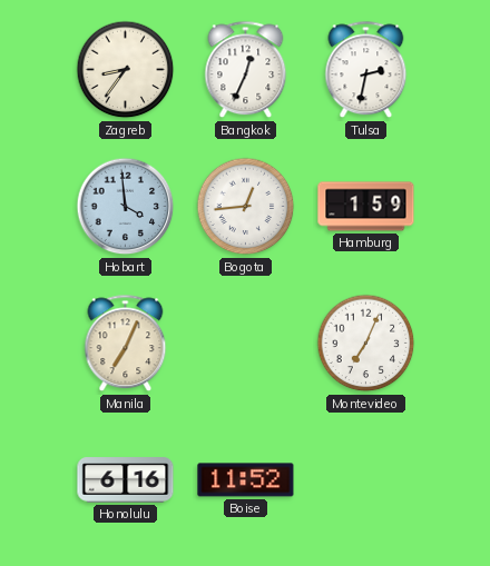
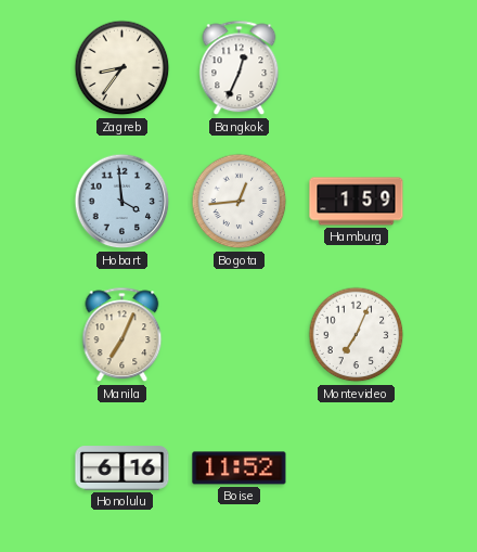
Tulsa: 2:32 -> none (366, 70)
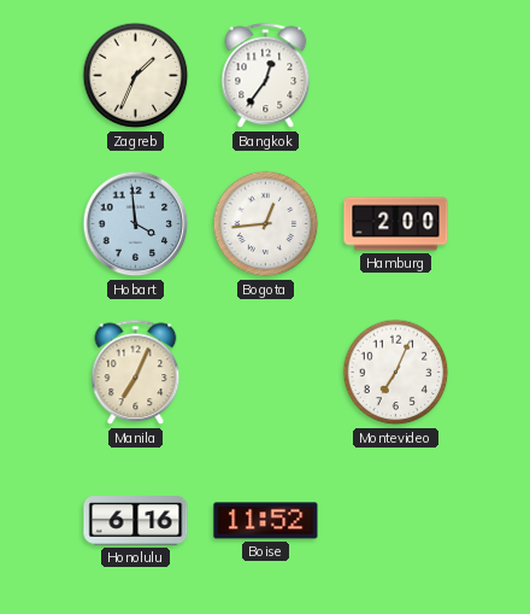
Zagreb: 8:36 -> 1:34 (136, 76)
Bangkok: 12:34 -> 12:36 (266, 76)
Hamburg: 1:59 -> 2:00 (396, 224)
